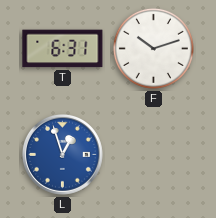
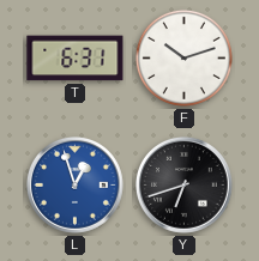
Y: none -> 6:42 (185, 186)
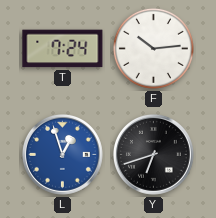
T: 6:31 -> 7:24 (63, 49)
F: 10:12 -> 10:14 (153, 48)
